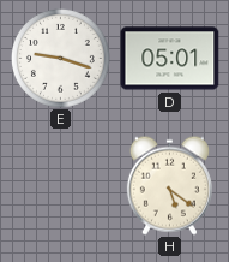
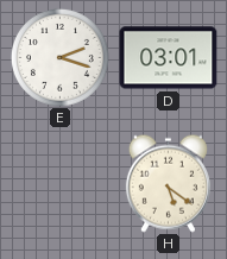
E: 9:18 -> 2:18 (59, 57)
D: 05:01 -> 03:01 (169, 58)
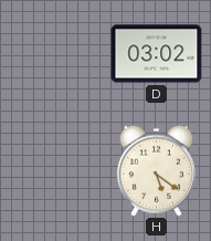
E: 2:18 -> none (59, 57)
D: 03:01 -> 03:02 (157, 54)
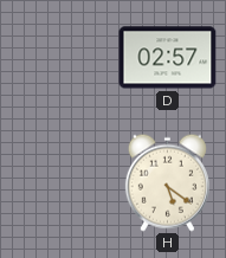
D: 03:02 -> 02:57 (168, 58)
